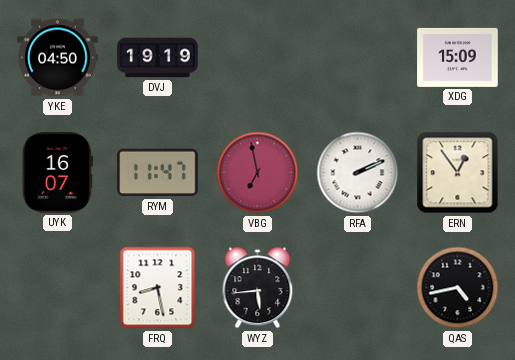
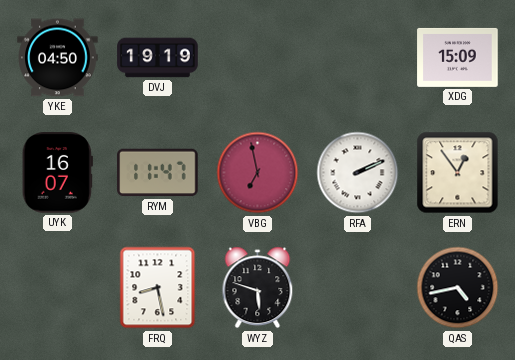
WYZ: 5:44 -> 5:48 (258, 288)
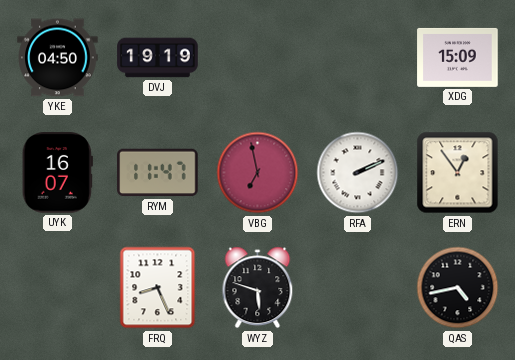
FRQ: 8:28 -> 8:26 (158, 288)
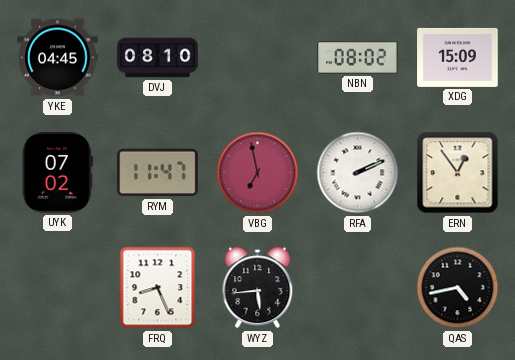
YKE: 04:50 -> 04:45 (58, 58)
DVJ: 19:19 -> 08:10 (158, 58)
NBN: none -> 08:02 (358, 57)
UYK: 16:07 -> 07:02 (57, 173)
WYZ: 5:48 -> 5:44 (258, 288)
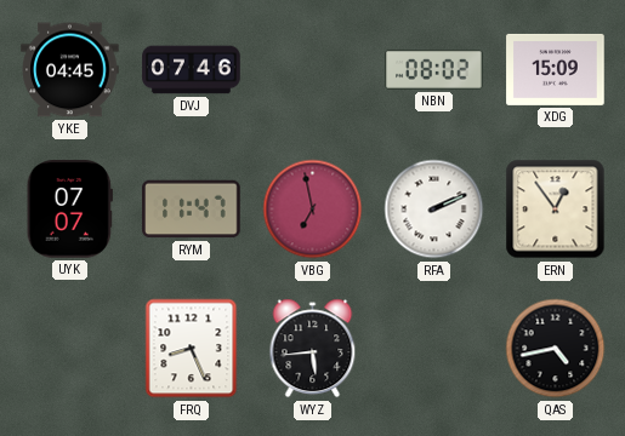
DVJ: 08:10 -> 07:46 (192, 70)
UYK: 07:02 -> 07:07 (69, 210)
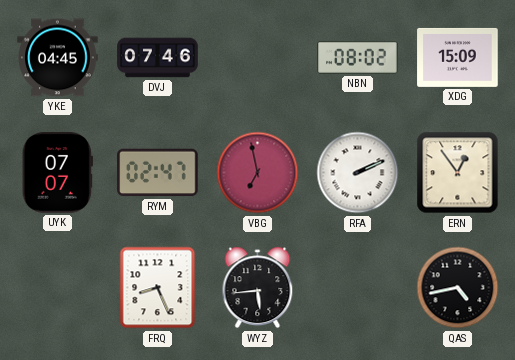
RYM: 11:47 -> 02:47 (158, 173)
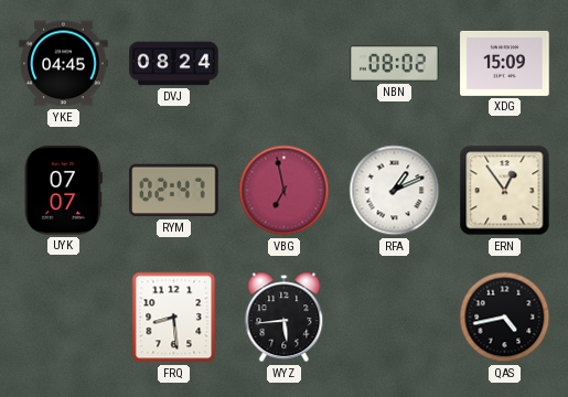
DVJ: 07:46 -> 08:24 (174, 64)
RFA: 2:11 -> 1:11 (395, 191)
FRQ: 8:26 -> 8:29 (174, 318)
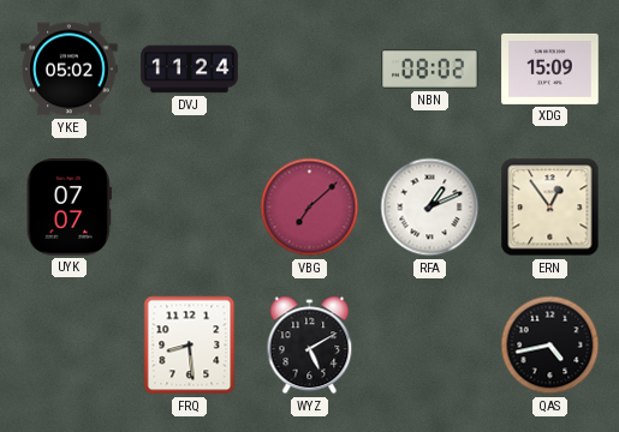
YKE: 04:45 -> 05:02 (70, 70)
DVJ: 08:24 -> 11:24 (190, 70)
RYM: 02:47 -> none (174, 191)
VBG: 6:58 -> 7:08 (310, 208)
WYZ: 5:44 -> 5:10 (310, 346)
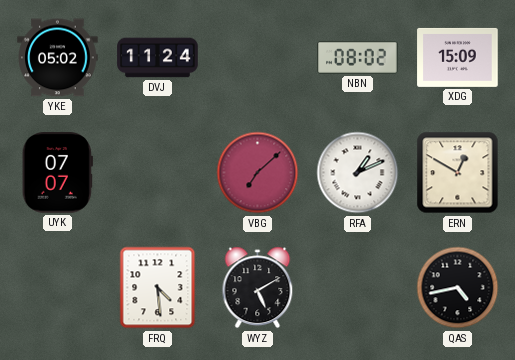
ERN: 12:54 -> 12:50 (458, 173)
FRQ: 8:29 -> 4:29 (158, 288)
